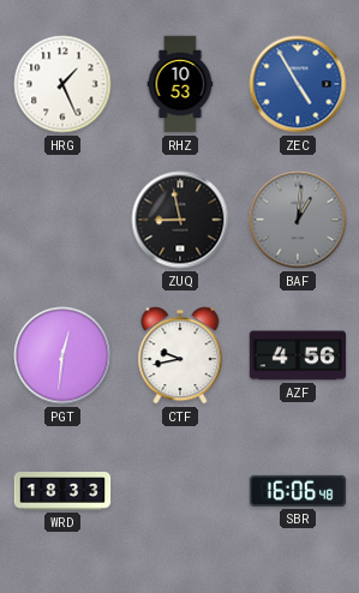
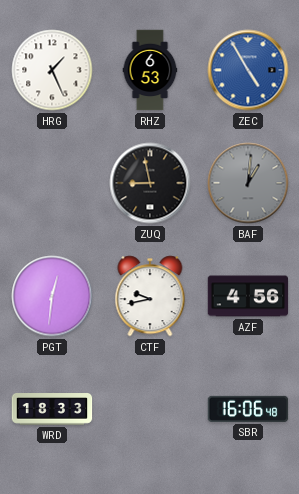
RHZ: 10:53 -> 6:53 (150, 70)
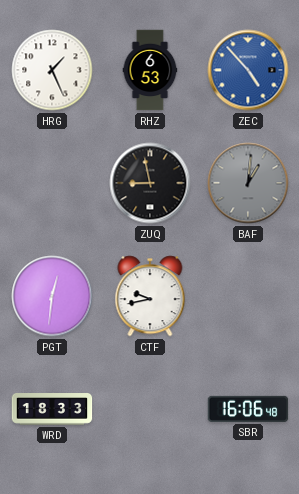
ZEC: 4:55 -> 4:53 (248, 70)
AZF: 4:56 -> none (248, 296)
